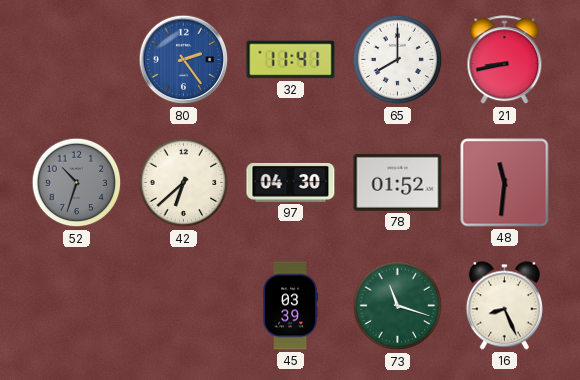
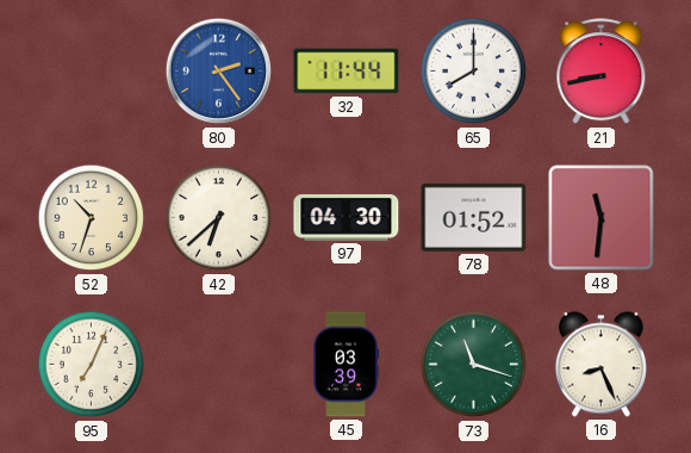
32: 11:41 -> 11:44 (347, 72)
52 dial: grey -> cream (92, 218)
95: none -> 7:04 (92, 365)
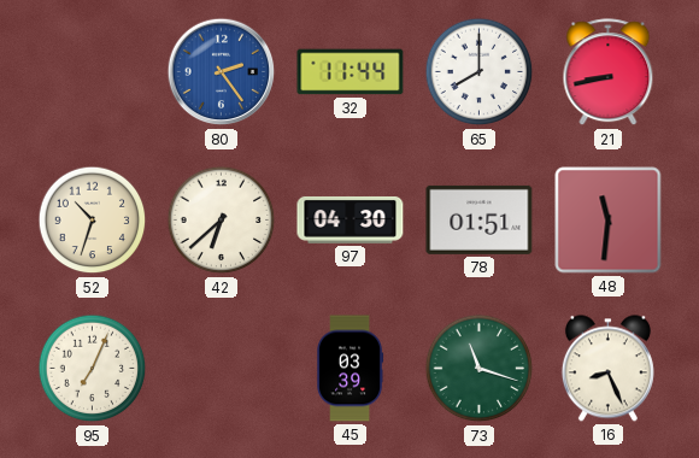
78: 01:52 -> 01:51 (480, 219)
